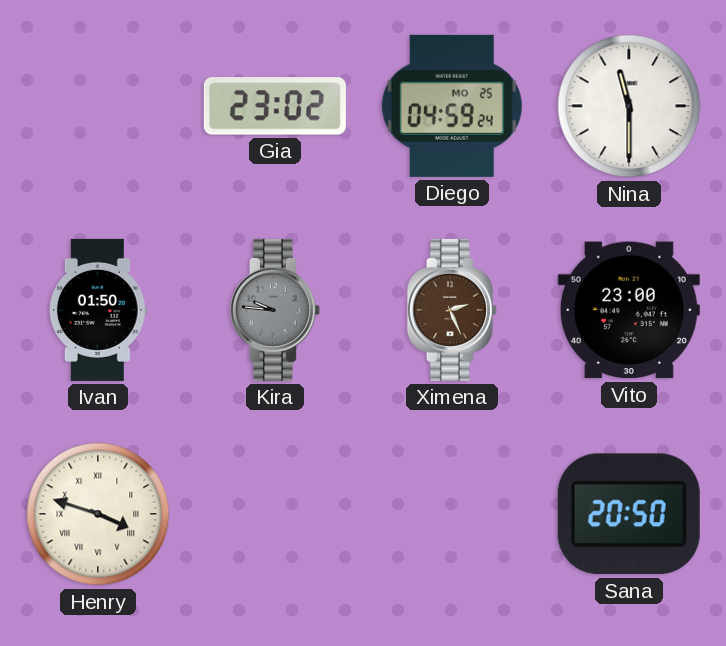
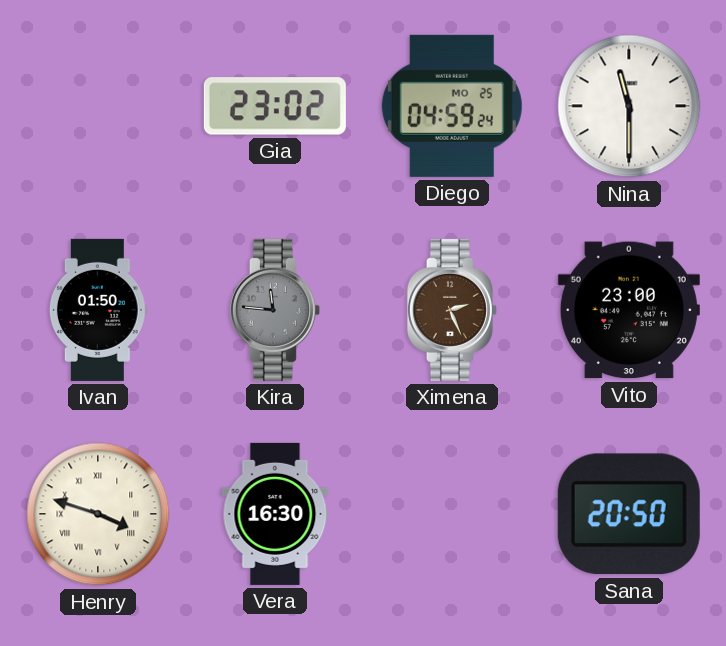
Kira: 9:46 -> 11:46 (275, 310)
Vera: none -> 16:30 (275, 514)
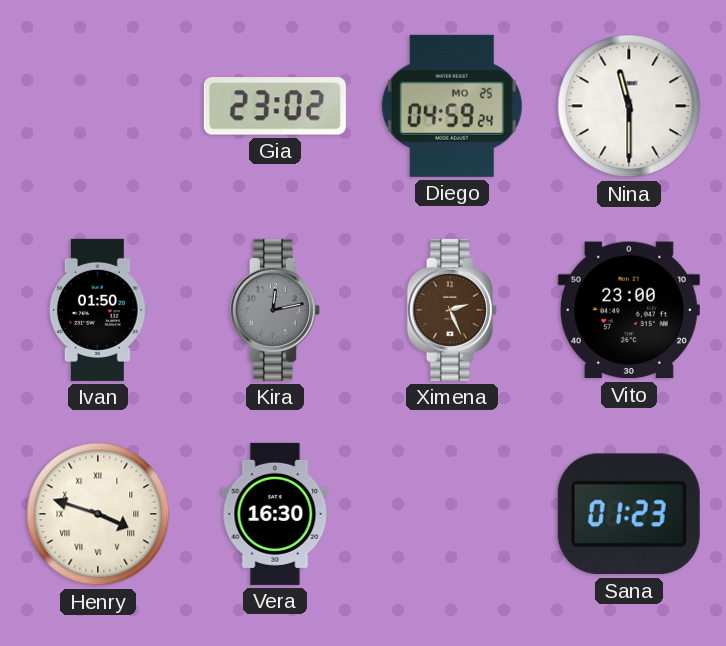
Kira: 11:46 -> 12:13 (275, 310)
Sana: 20:50 -> 01:23 (629, 514)
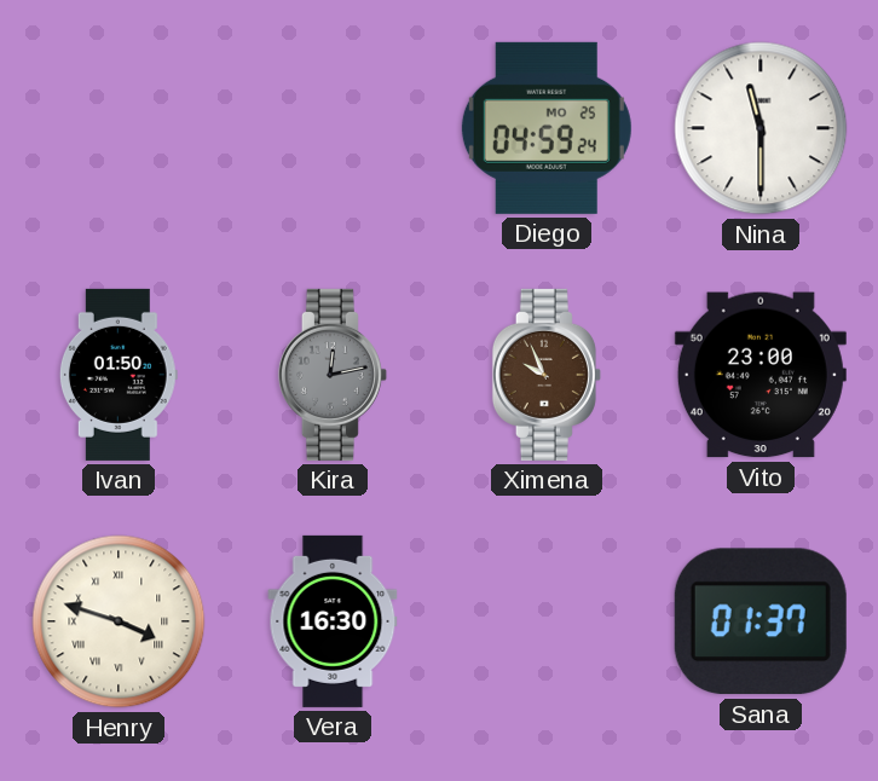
Gia: 23:02 -> none (275, 106)
Ximena: 2:26 -> 9:56 (547, 375)
Sana: 01:23 -> 01:37 (761, 621)
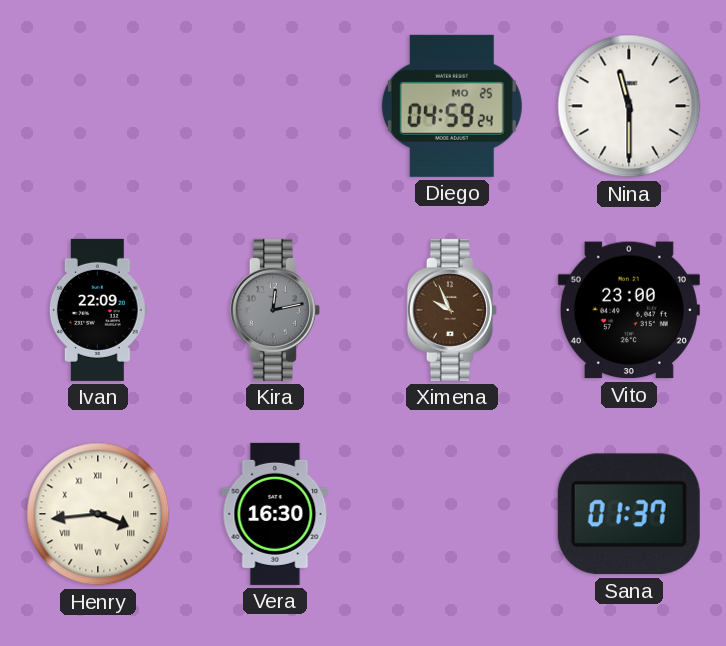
Ivan: 01:50 -> 22:09 (98, 310)
Henry: 3:48 -> 3:44 (98, 514)
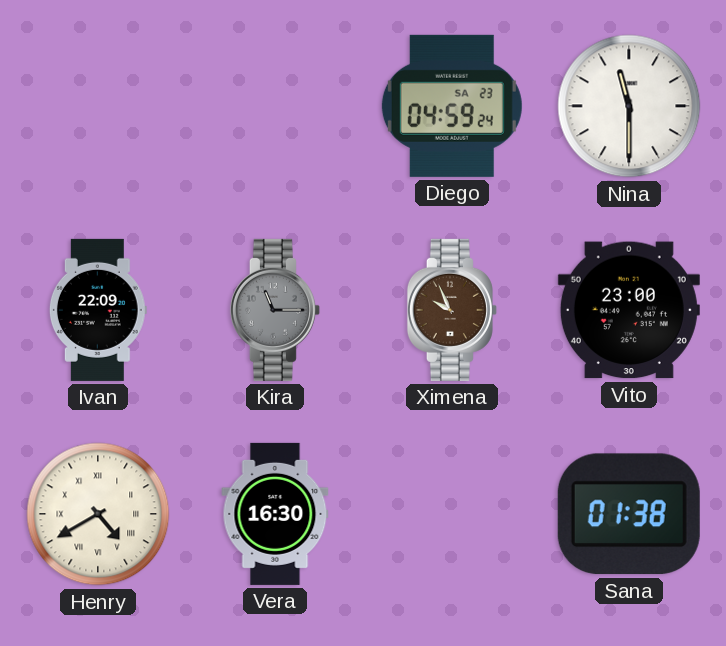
Diego date: MO 25 -> SA 23 (452, 106)
Kira: 12:13 -> 11:15 (275, 310)
Henry: 3:44 -> 4:40 (98, 514)
Sana: 01:37 -> 01:38 (629, 514)
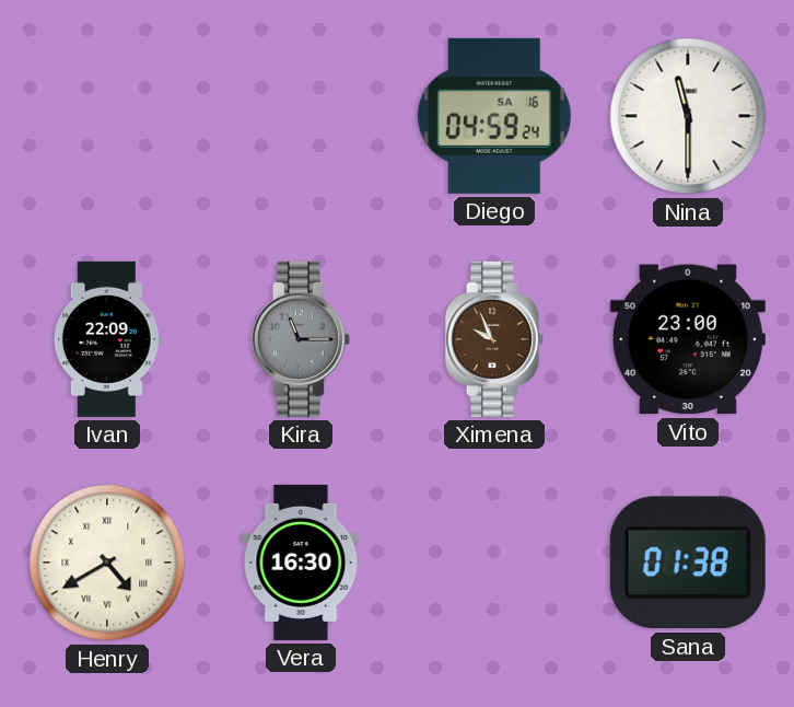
Diego date: SA 23 -> SA 16 (494, 116)
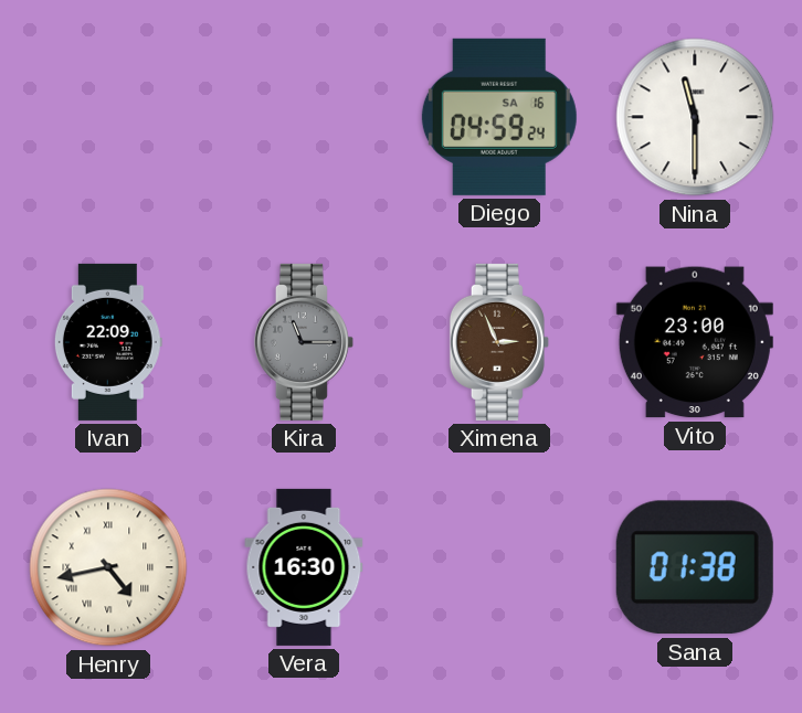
Ximena: 9:56 -> 2:56 (499, 342)
Henry: 4:40 -> 4:43 (108, 567)
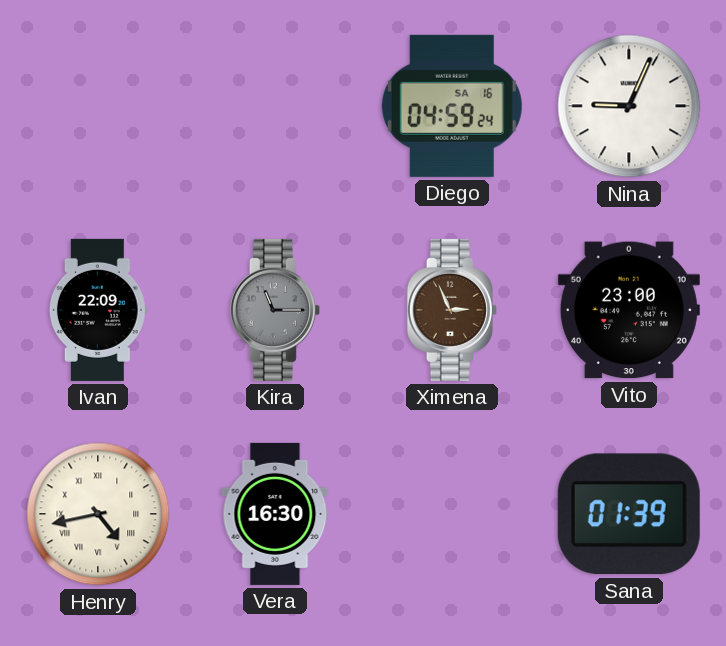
Nina: 11:30 -> 9:04 (629, 106)
Sana: 01:38 -> 01:39 (629, 514)
